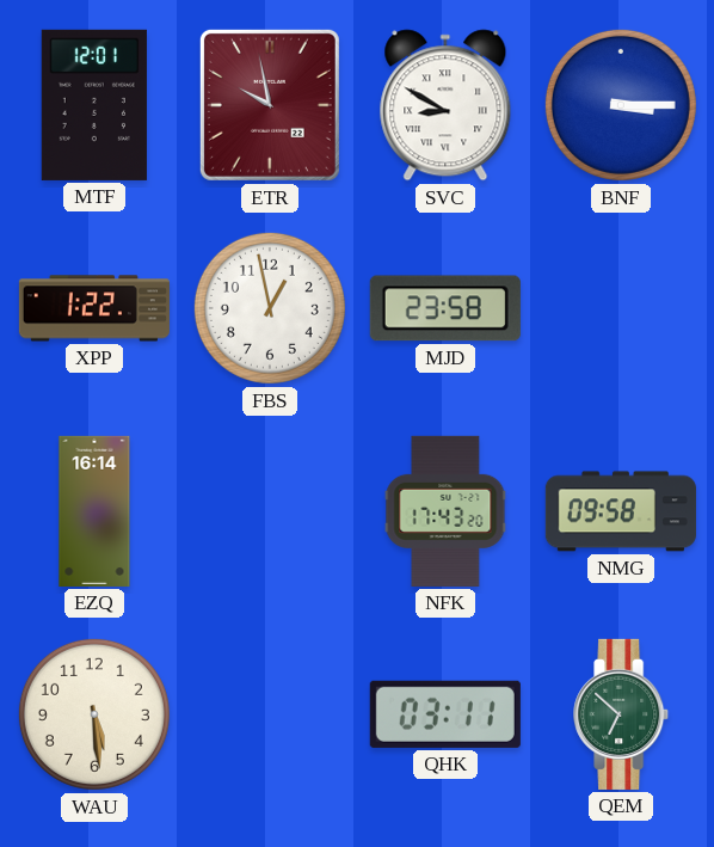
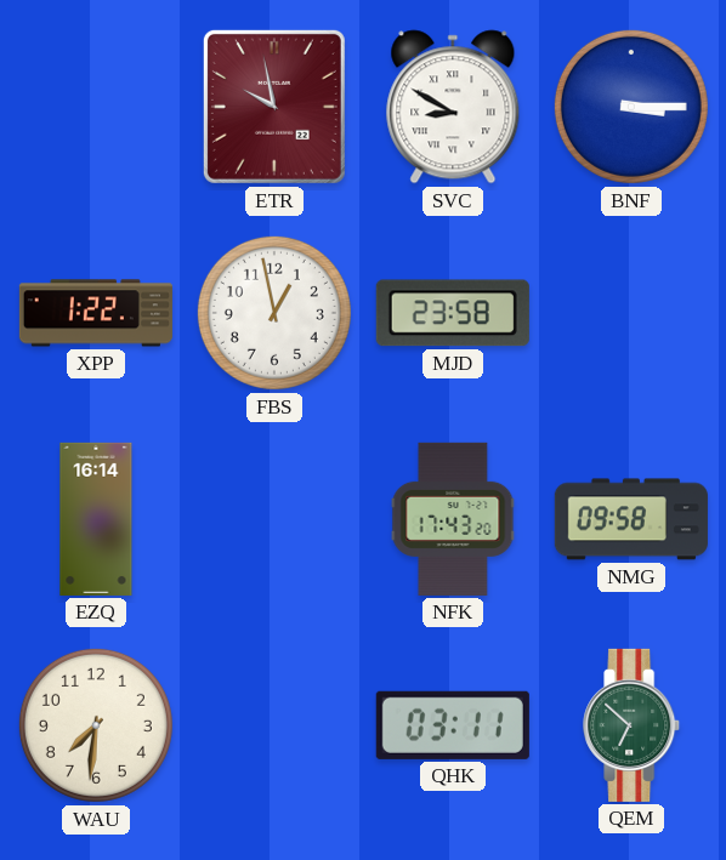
MTF: 12:01 -> none (94, 105)
WAU: 5:29 -> 7:31 (96, 725)
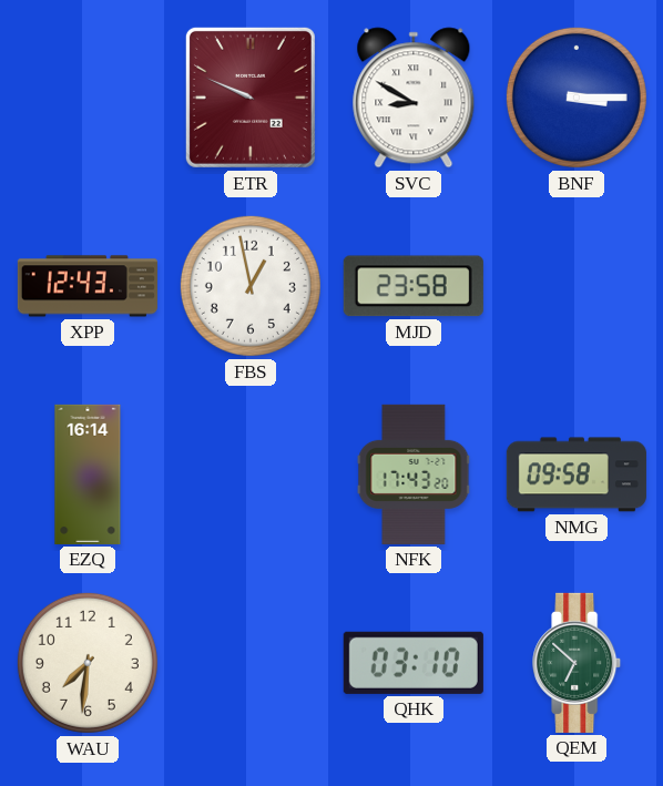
ETR: 9:58 -> 9:49 (251, 98)
XPP: 1:22 -> 12:43 (88, 286)
QHK: 03:11 -> 03:10 (414, 663)
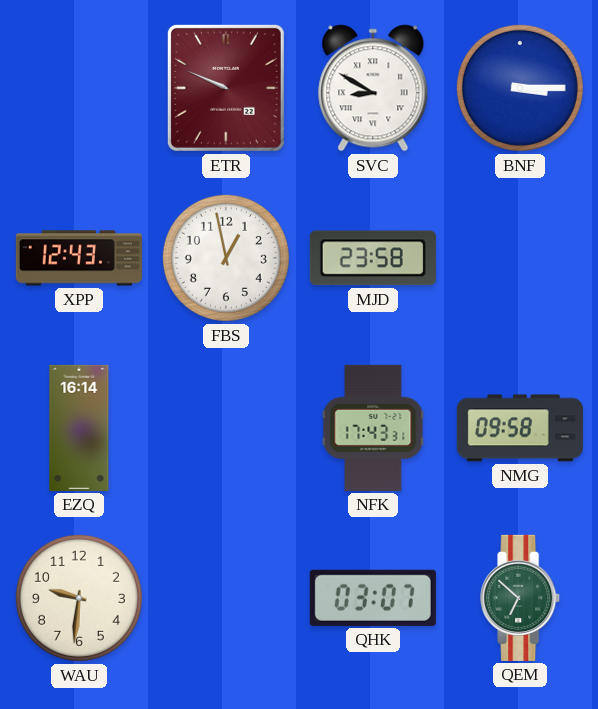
NFK: 17:43:20 -> 17:43:31 (373, 428)
WAU: 7:31 -> 9:31 (79, 598)
QHK: 03:10 -> 03:07 (373, 598)
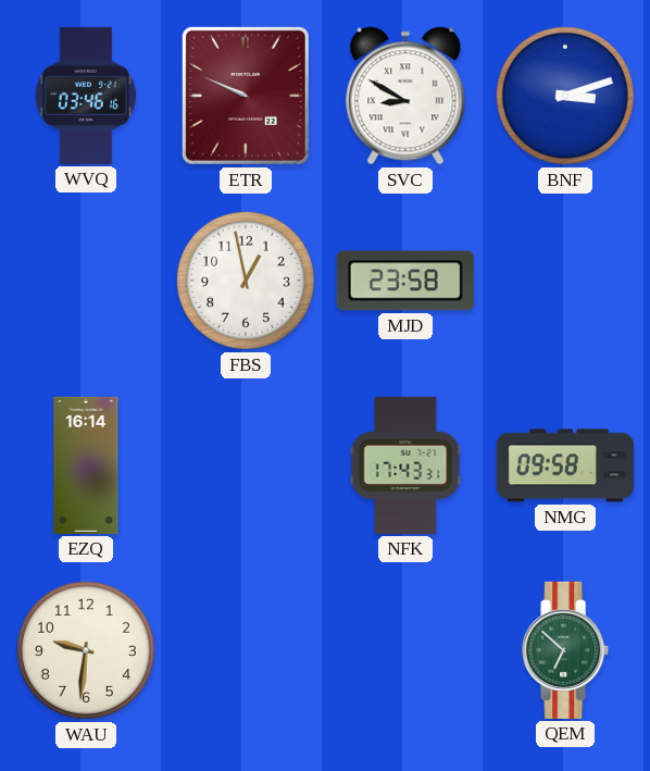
WVQ: none -> 03:46 (86, 96)
BNF: 3:15 -> 3:12 (565, 96)
XPP: 12:43 -> none (79, 258)
QHK: 03:07 -> none (373, 598)
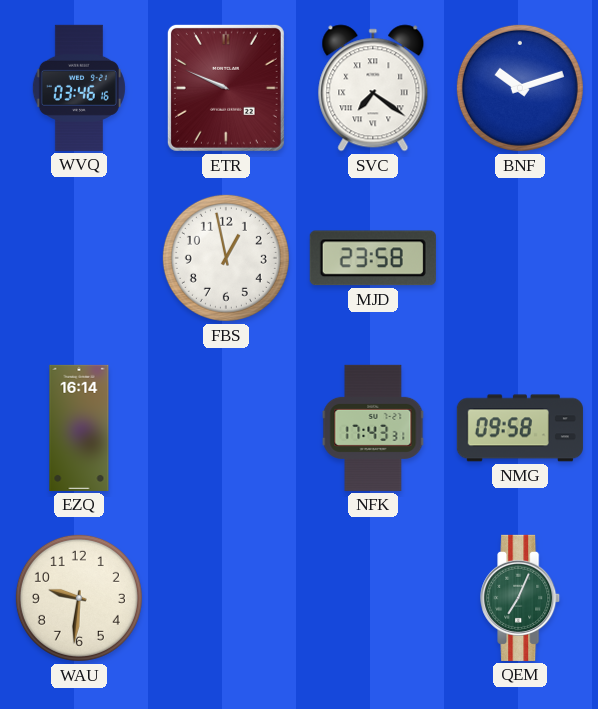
SVC: 8:50 -> 7:21 (373, 88)
BNF: 3:12 -> 10:12 (520, 88)
QEM: 6:52 -> 7:04 (521, 598)
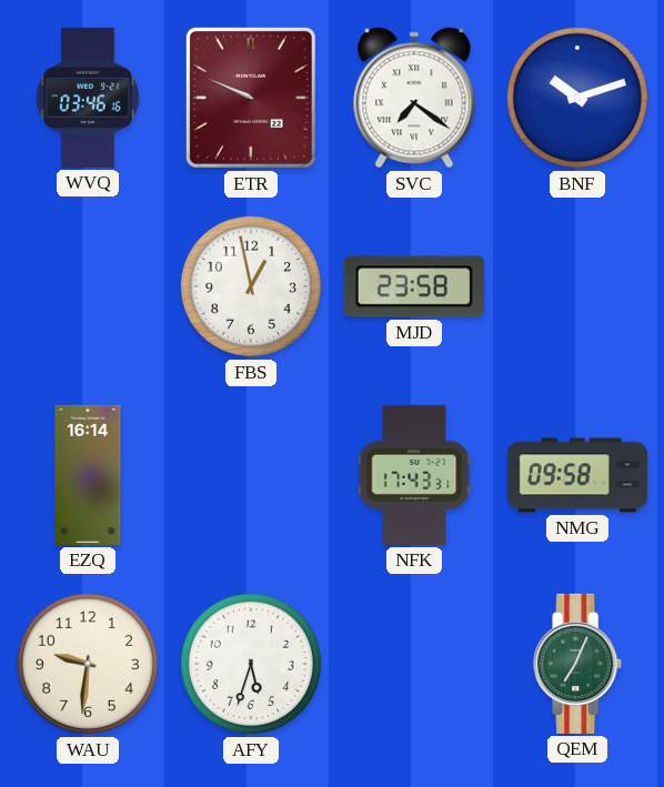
AFY: none -> 5:33 (251, 664)
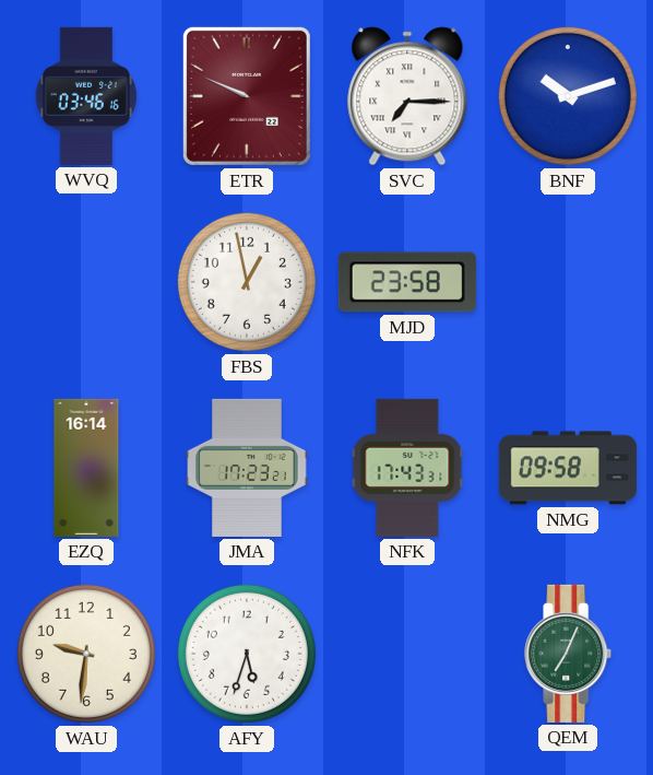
SVC: 7:21 -> 7:15 (407, 96)
JMA: none -> 17:23 (248, 468)
